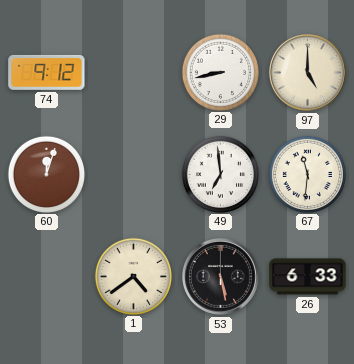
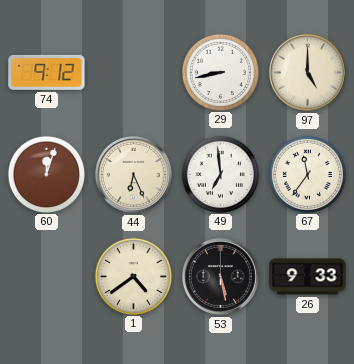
44: none -> 6:26 (133, 174)
67: 11:31 -> 11:36 (307, 174)
26: 6:33 -> 9:33 (308, 277)
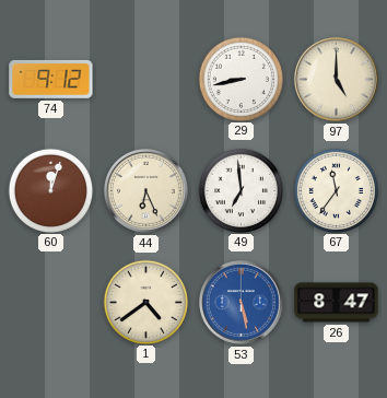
53 dial: black -> blue (241, 302)
26: 9:33 -> 8:47 (337, 303)
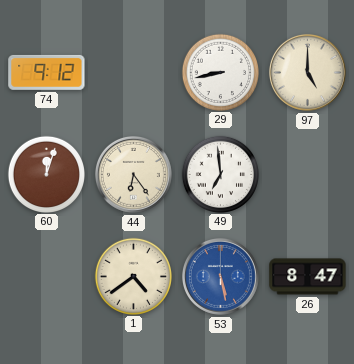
44: 6:26 -> 6:24 (133, 174)
67: 11:36 -> none (336, 190)
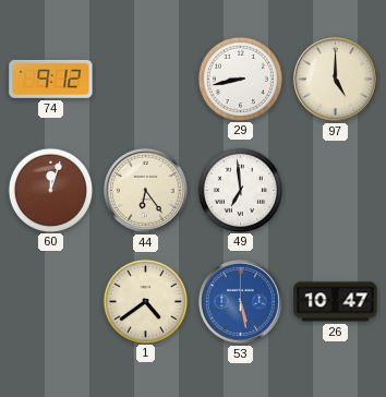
26: 8:47 -> 10:47 (336, 302)
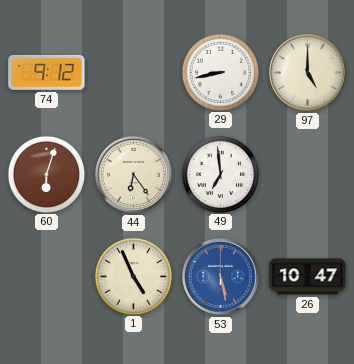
60: 12:03 -> 6:03 (46, 174)
1: 4:39 -> 4:56 (133, 276)
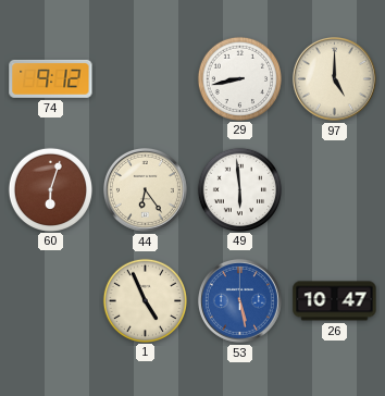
49: 6:59 -> 5:59 (239, 189)
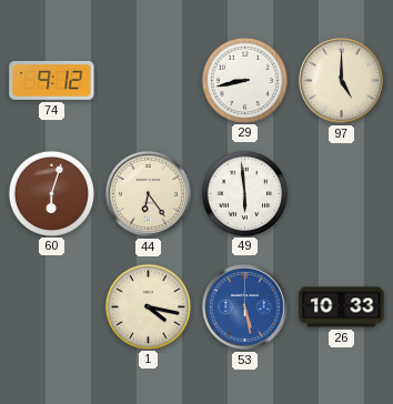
1: 4:56 -> 4:17 (148, 306)
26: 10:47 -> 10:33 (342, 307)
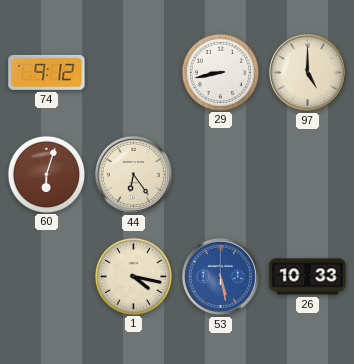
49: 5:59 -> none (244, 193)
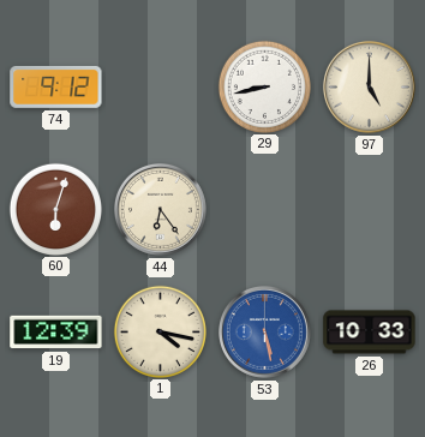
19: none -> 12:39 (56, 333)
